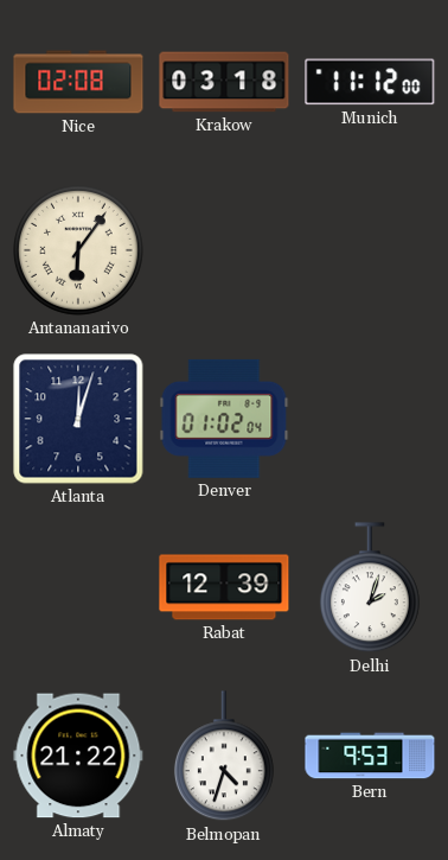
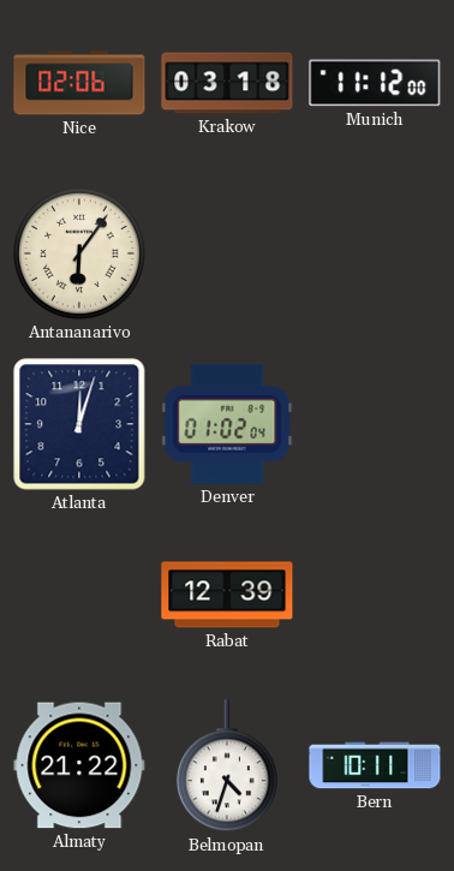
Nice: 02:08 -> 02:06 (79, 83)
Delhi: 2:03 -> none (370, 588)
Bern: 9:53 -> 10:11 (375, 765)
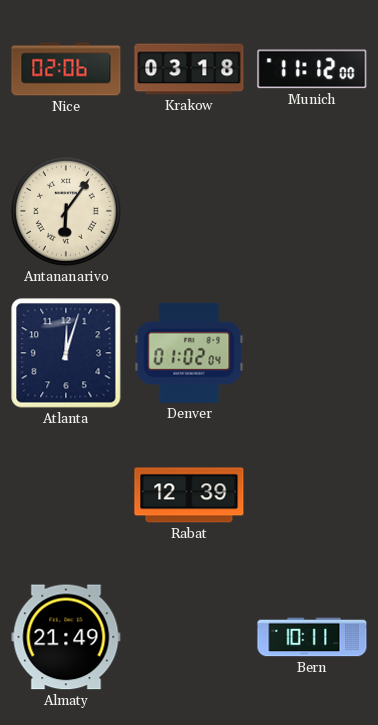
Almaty: 21:22 -> 21:49 (66, 637)
Belmopan: 4:33 -> none (227, 766)
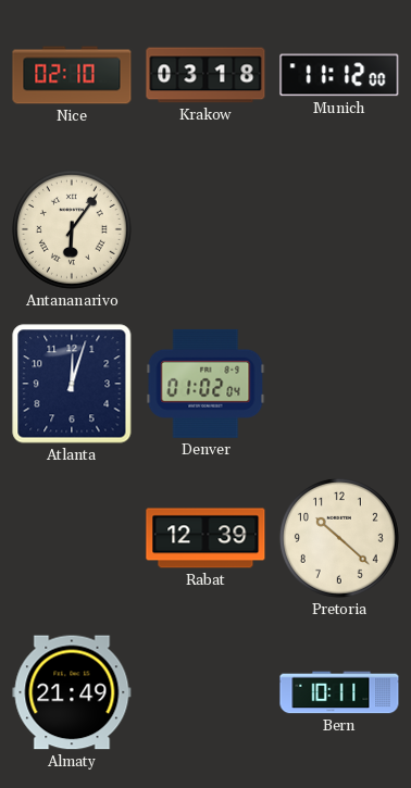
Nice: 02:06 -> 02:10 (72, 75)
Pretoria: none -> 10:22 (339, 538)
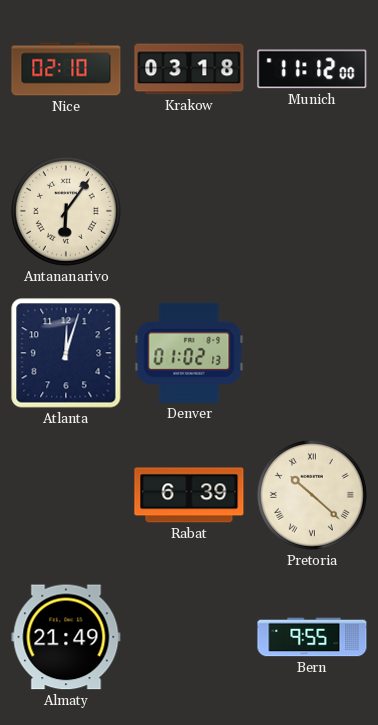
Denver: 01:02:04 -> 01:02:13 (189, 353)
Rabat: 12:39 -> 6:39 (189, 495)
Pretoria numerals: Arabic -> Roman (312, 495)
Bern: 10:11 -> 9:55 (312, 637)
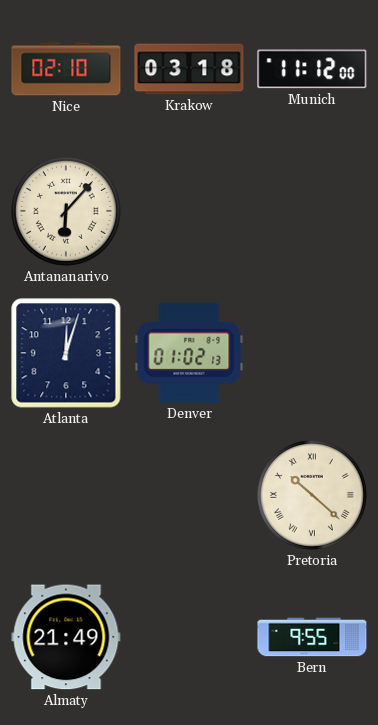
Antananarivo: 6:06 -> 6:07 (66, 211)
Rabat: 6:39 -> none (189, 495)
